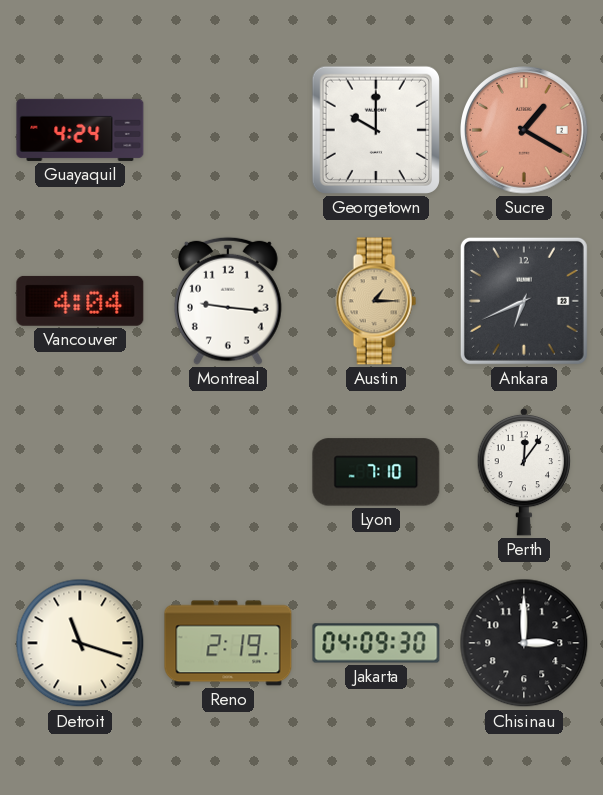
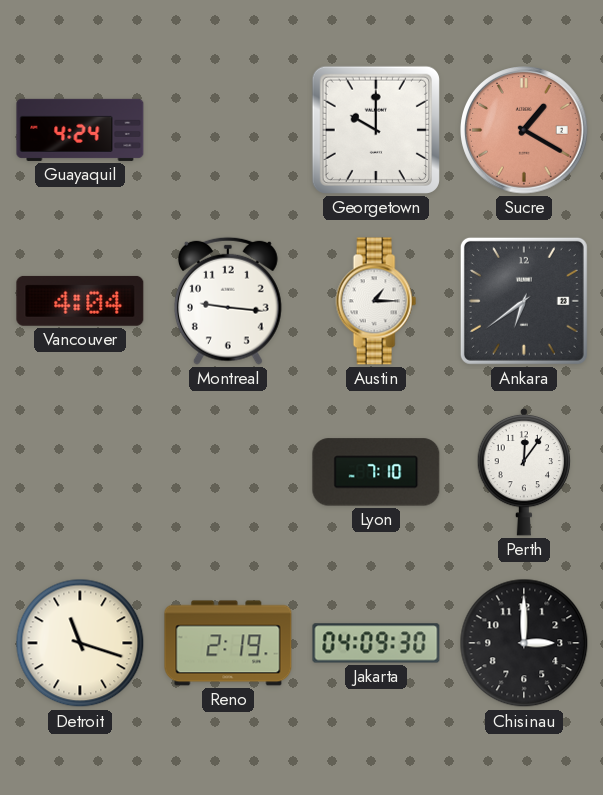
Austin dial: champagne -> white (376, 301)
Ankara: 6:41 -> 6:39 (524, 301)
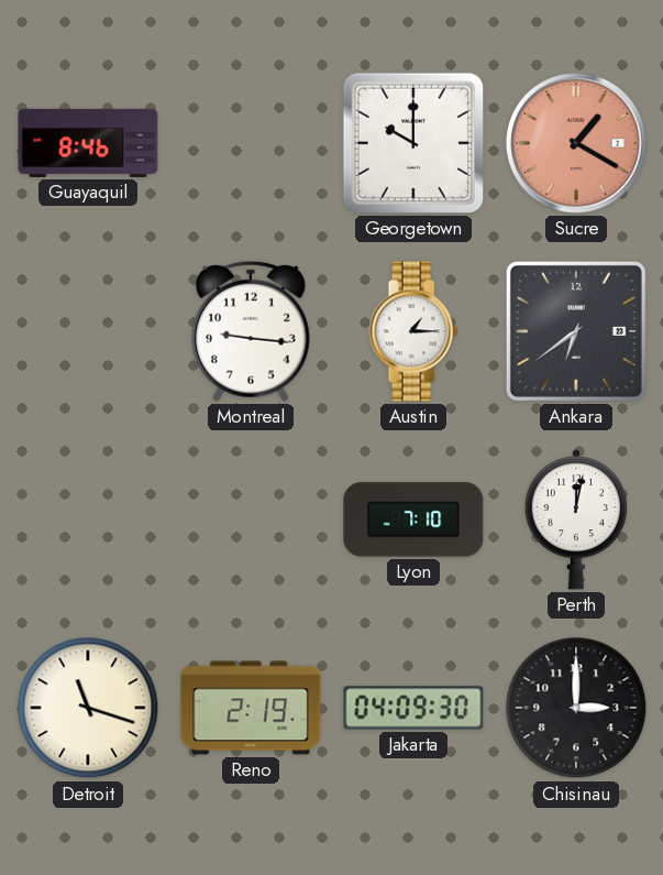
Guayaquil: 4:24 -> 8:46 (88, 143)
Vancouver: 4:04 -> none (80, 301)
Perth: 12:06 -> 12:02 (576, 519)
